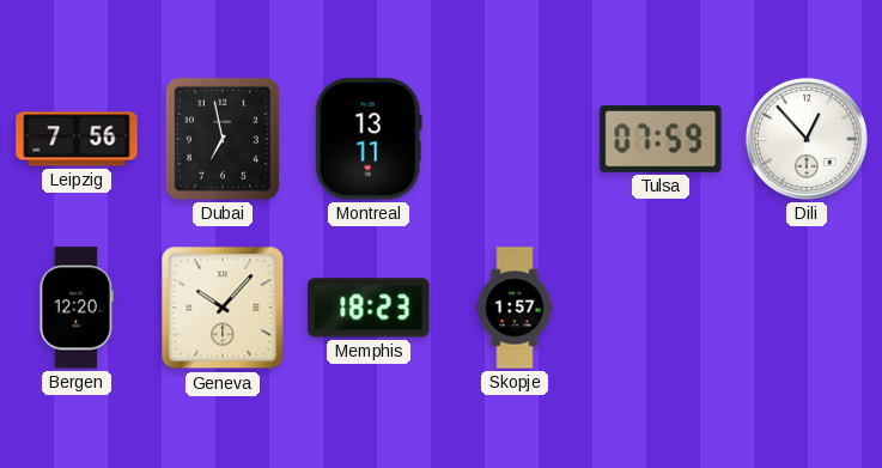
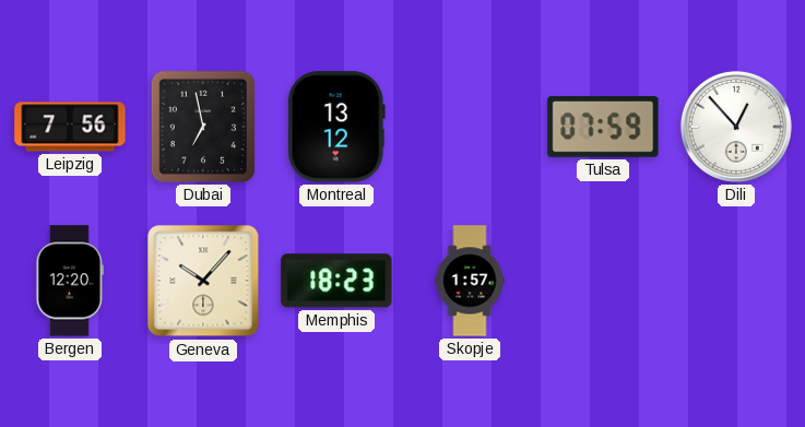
Montreal: 13:11 -> 13:12 (336, 127)
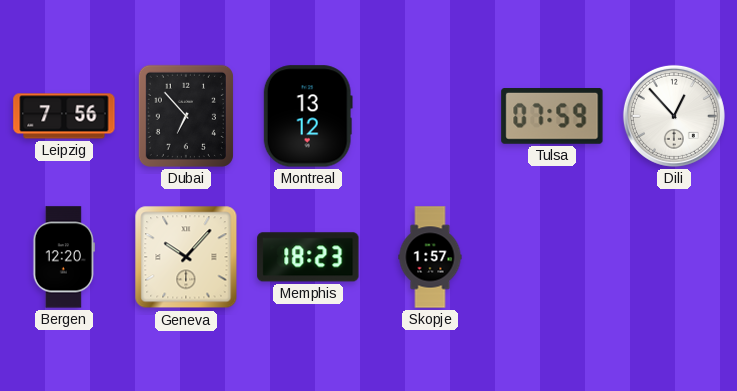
Dubai: 6:58 -> 6:53 (186, 116)
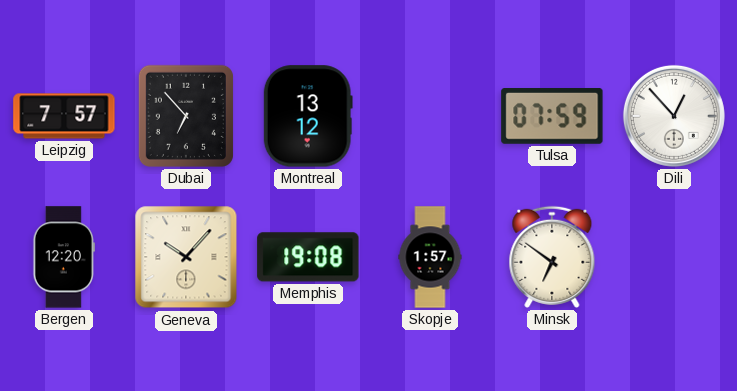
Leipzig: 7:56 -> 7:57 (64, 116)
Memphis: 18:23 -> 19:08 (308, 257)
Minsk: none -> 6:51 (552, 257)
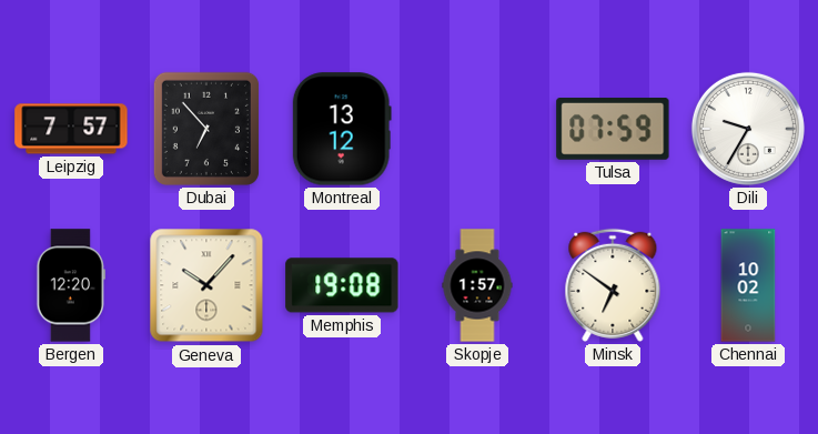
Dili: 12:53 -> 9:35 (748, 129)
Chennai: none -> 10:02 (748, 285)
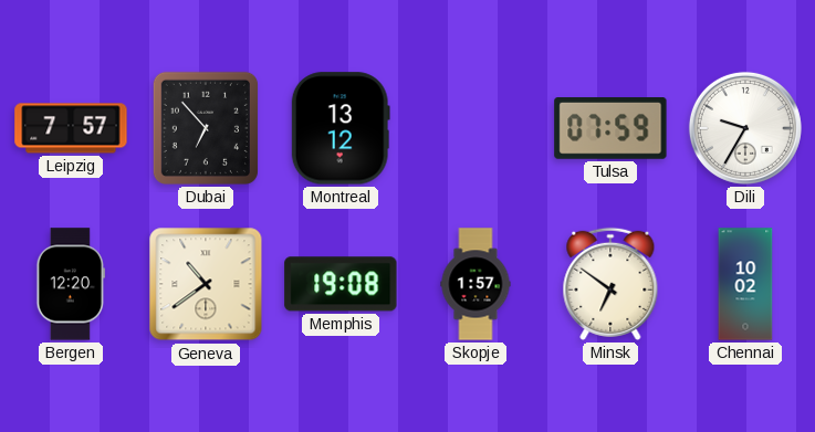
Geneva: 10:07 -> 10:39 (206, 284)
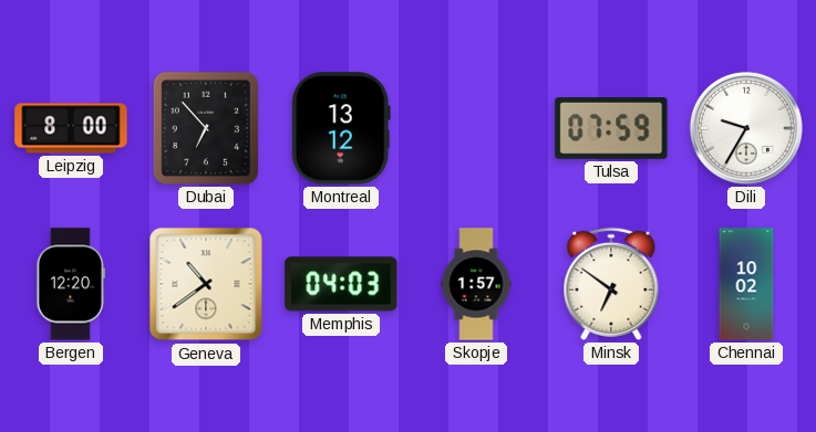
Leipzig: 7:57 -> 8:00 (71, 128)
Memphis: 19:08 -> 04:03 (341, 284)
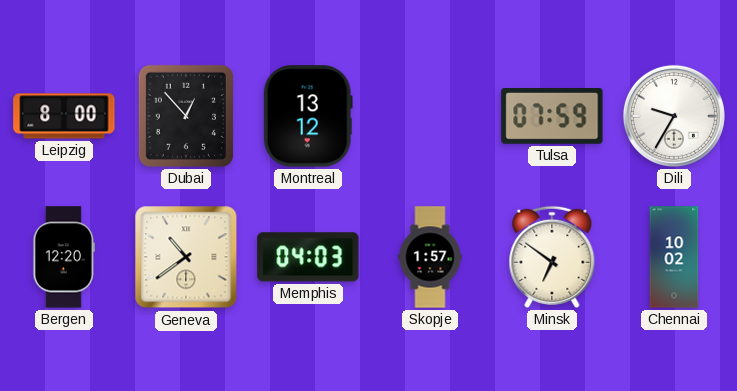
Dubai: 6:53 -> 12:53 (186, 116)
